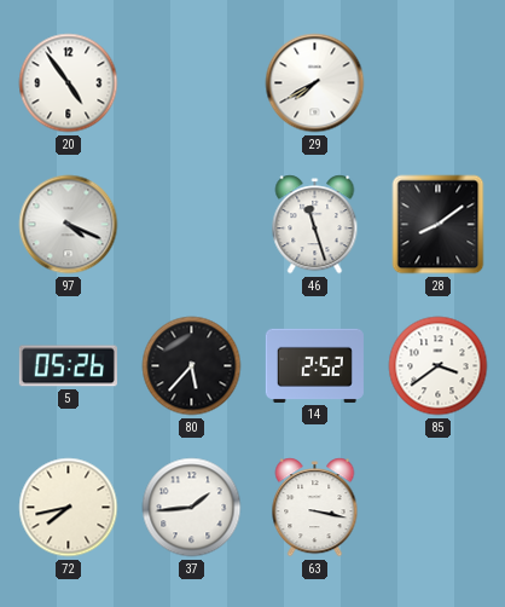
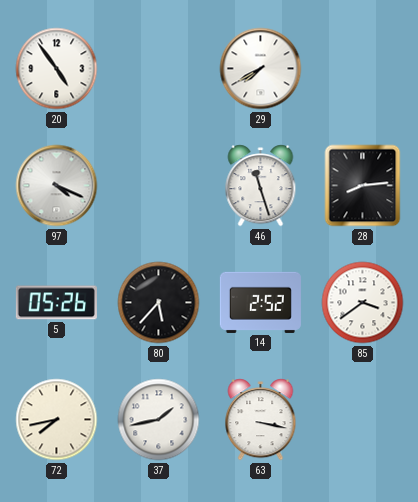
28: 8:09 -> 8:14 (363, 186)
37: 1:44 -> 1:43 (159, 420)
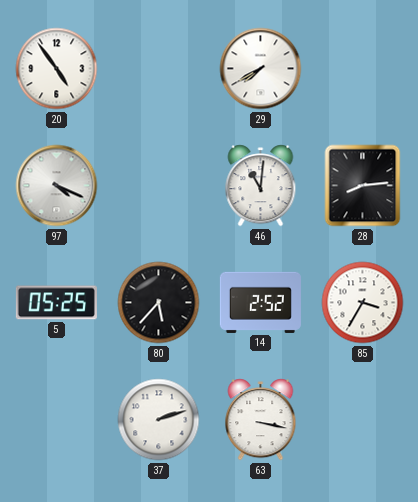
46: 11:27 -> 11:01 (261, 186)
5: 05:26 -> 05:25 (56, 303)
85: 3:39 -> 3:35 (363, 303)
72: 7:43 -> none (57, 420)
37: 1:43 -> 2:12 (159, 420)
